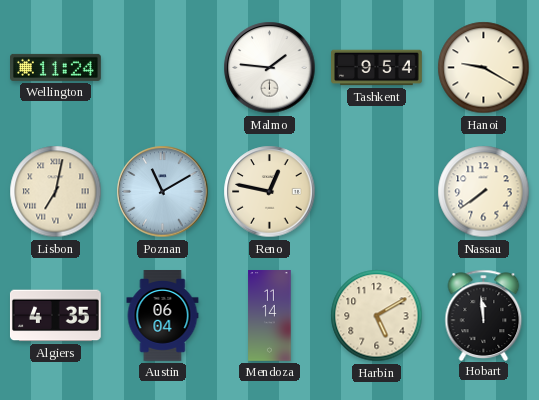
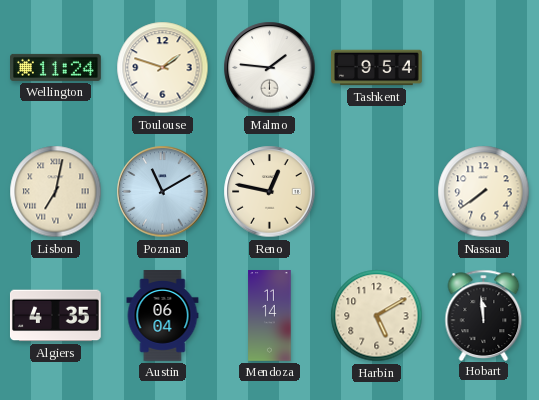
Toulouse: none -> 1:48 (163, 68)
Hanoi: 9:20 -> none (484, 68)
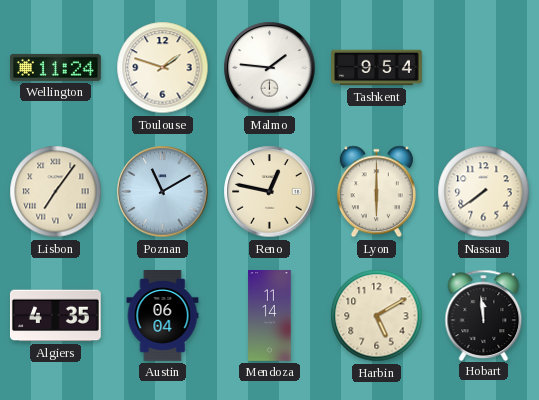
Lisbon: 7:02 -> 7:06 (56, 192)
Lyon: none -> 6:00 (376, 192)
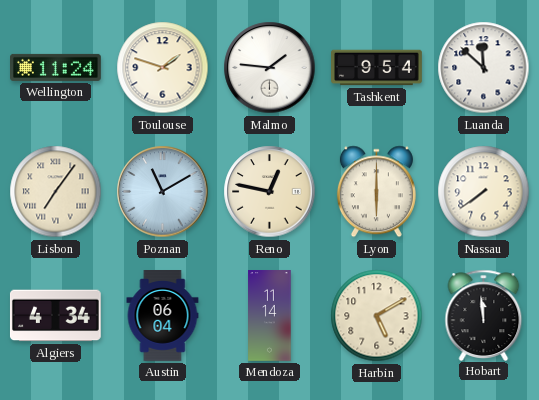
Luanda: none -> 11:52 (484, 68)
Algiers: 4:35 -> 4:34 (55, 316)
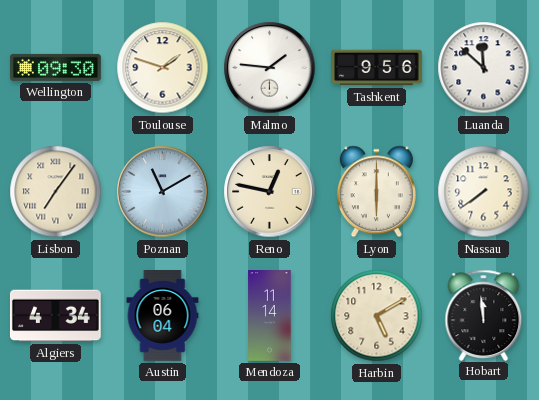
Wellington: 11:24 -> 09:30 (56, 67)
Tashkent: 9:54 -> 9:56 (377, 68)
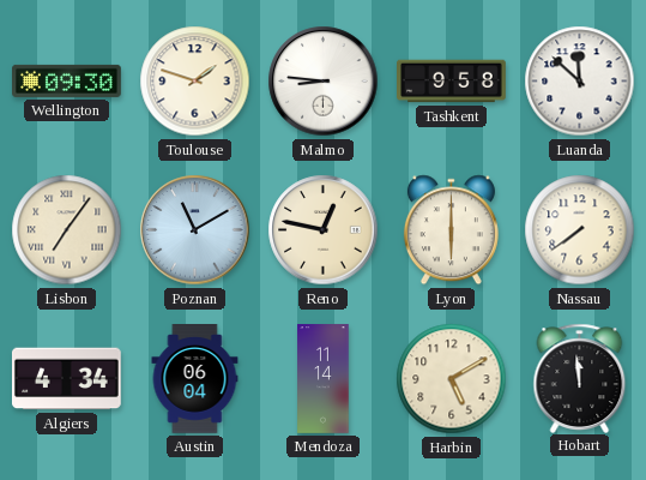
Malmo: 1:46 -> 8:46 (324, 82)
Tashkent: 9:56 -> 9:58 (452, 82)
